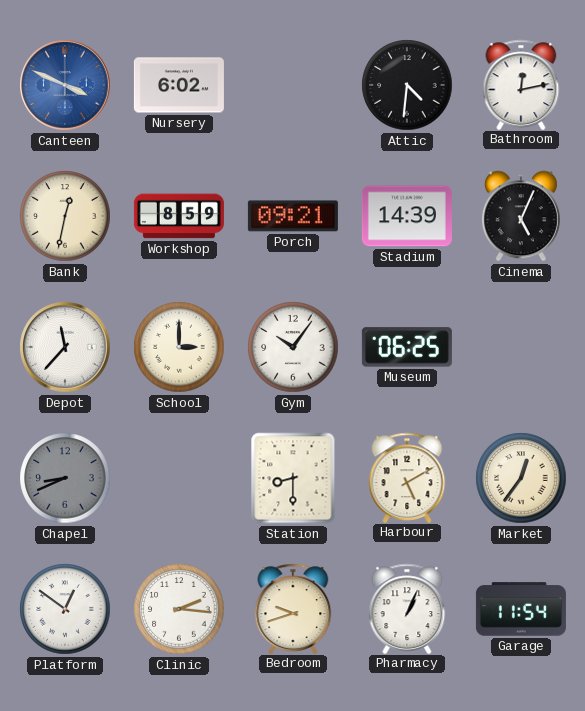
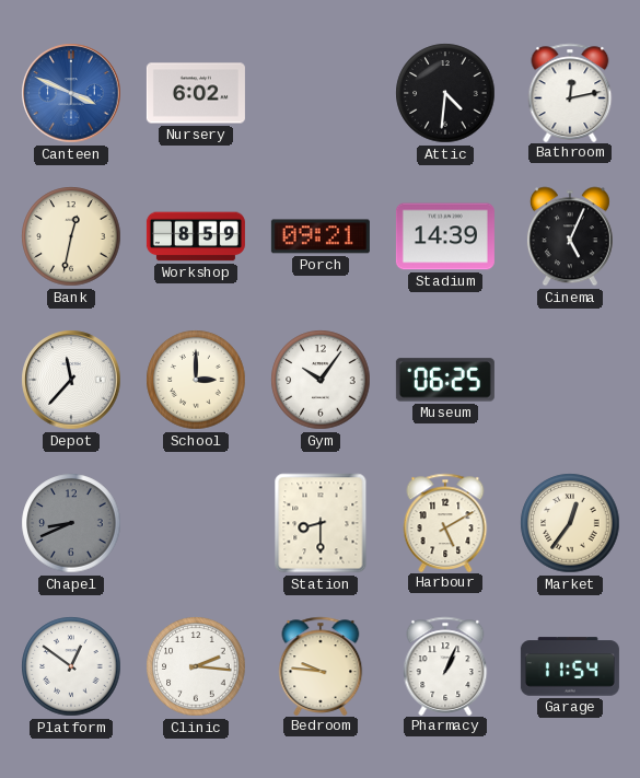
Bedroom: 9:42 -> 9:46 (321, 665)
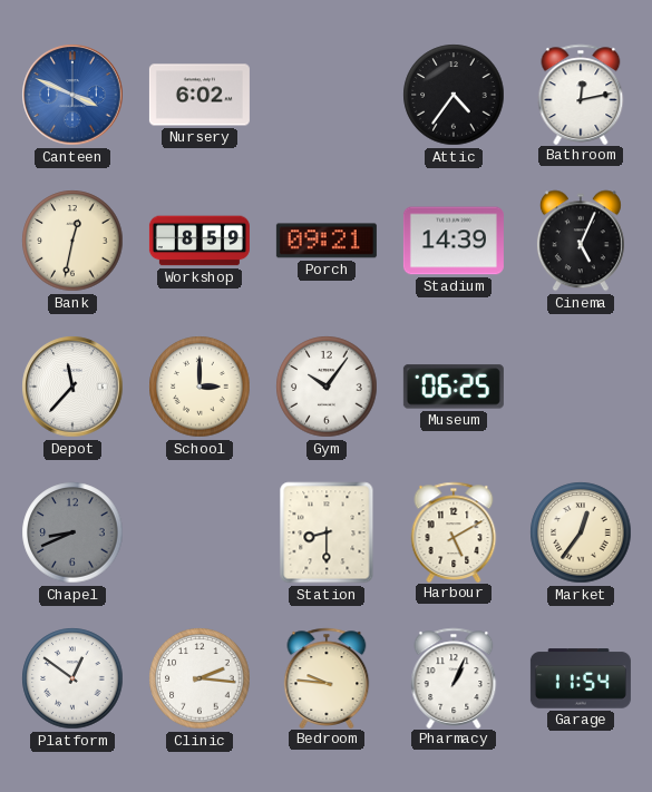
Attic: 4:31 -> 4:36 (454, 95)
